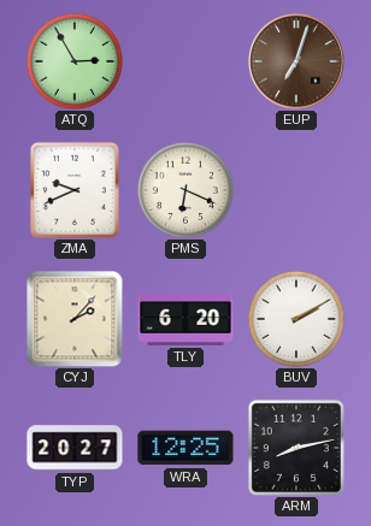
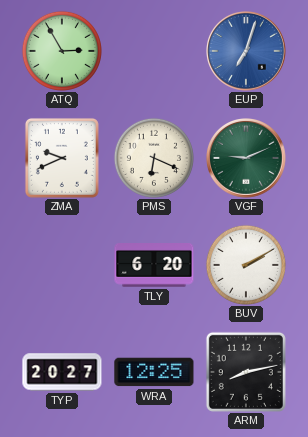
EUP dial: brown -> blue (247, 52)
VGF: none -> 9:11 (247, 159)
CYJ: 2:07 -> none (75, 319)
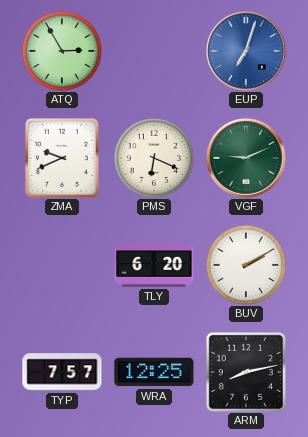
TYP: 20:27 -> 7:57 (62, 372)
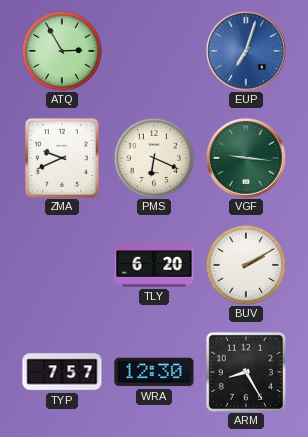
VGF: 9:11 -> 9:16 (247, 159)
WRA: 12:25 -> 12:30 (154, 372)
ARM: 8:13 -> 8:25 (246, 372)
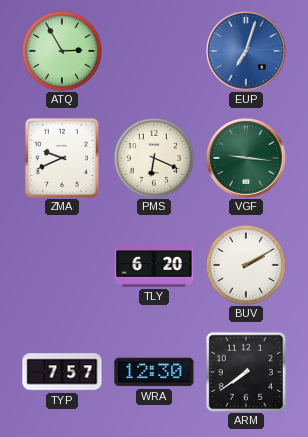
ARM: 8:25 -> 7:39 (246, 372)
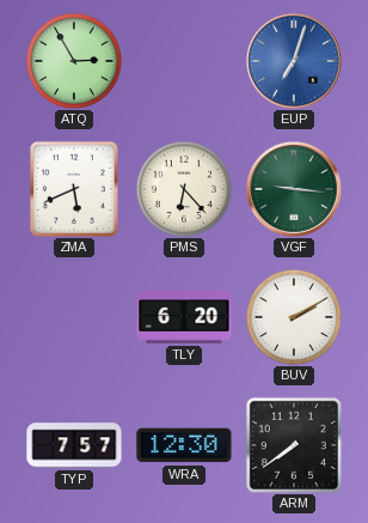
ZMA: 9:41 -> 5:41 (74, 189)
PMS: 6:19 -> 6:23 (184, 189)
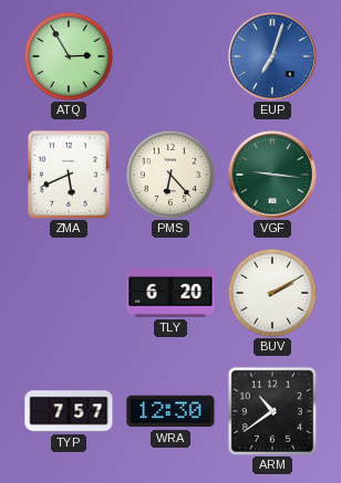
ARM: 7:39 -> 10:39 (272, 411)
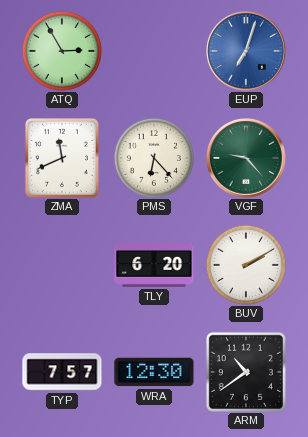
ZMA: 5:41 -> 11:41 (62, 158)
VGF: 9:16 -> 9:23 (247, 159)
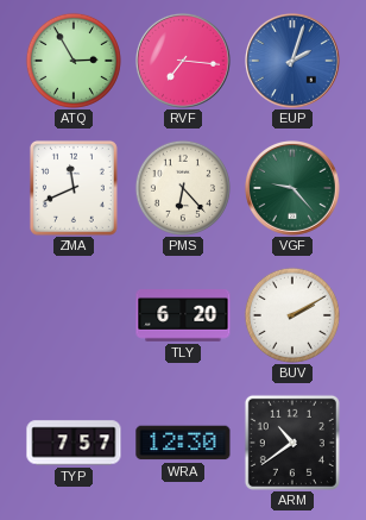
RVF: none -> 7:16 (184, 62)
EUP: 7:03 -> 2:03 (294, 62)
